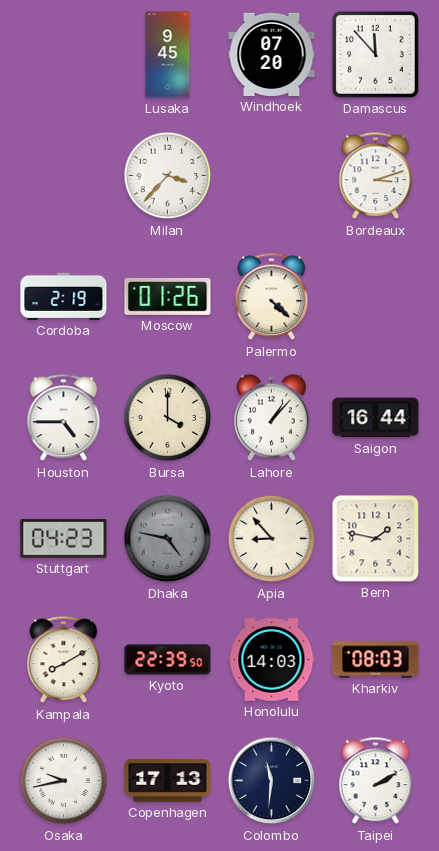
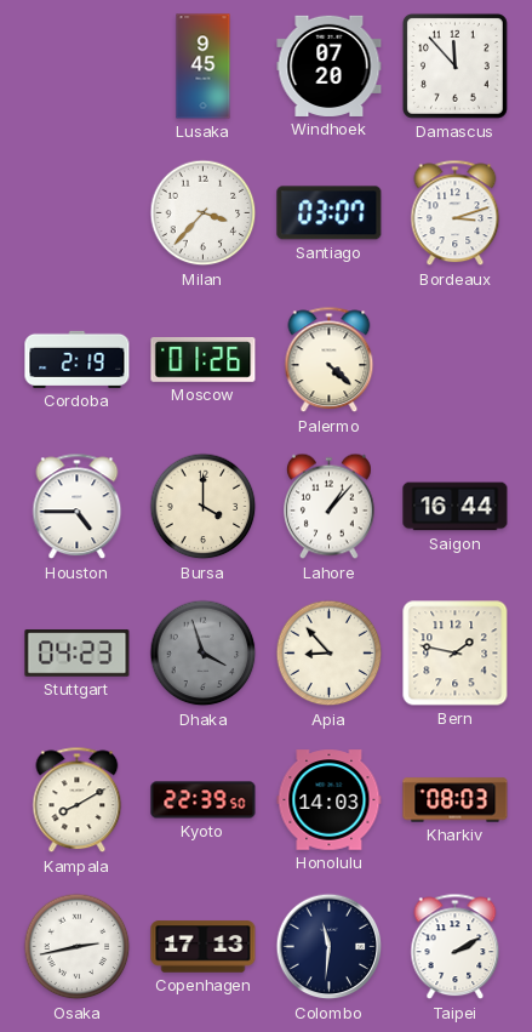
Santiago: none -> 03:07 (330, 213)
Dhaka: 4:47 -> 3:57 (204, 654)
Osaka: 9:43 -> 2:43 (78, 947)
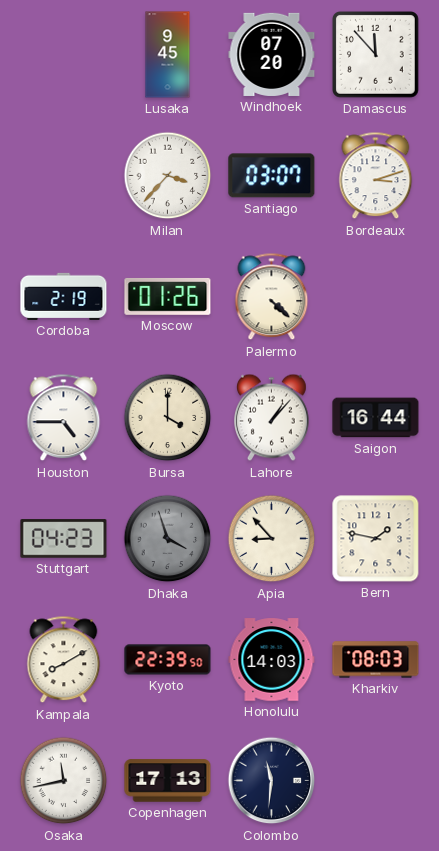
Osaka: 2:43 -> 11:43 (64, 781)
Taipei: 2:10 -> none (456, 947)
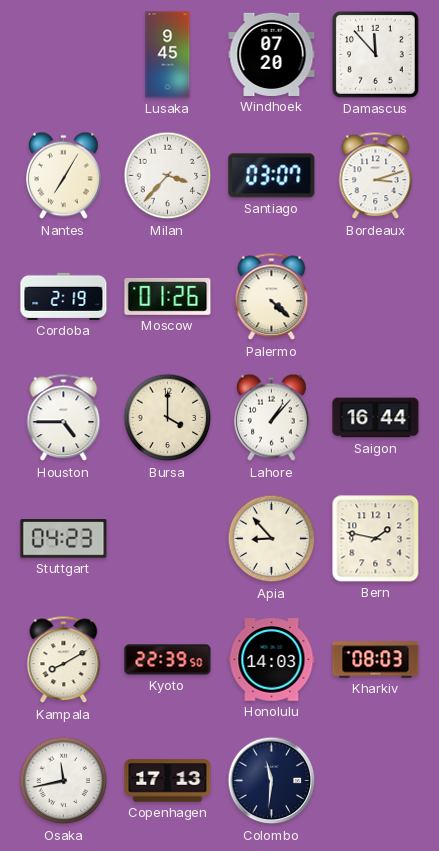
Nantes: none -> 7:05 (64, 176)
Dhaka: 3:57 -> none (168, 539)
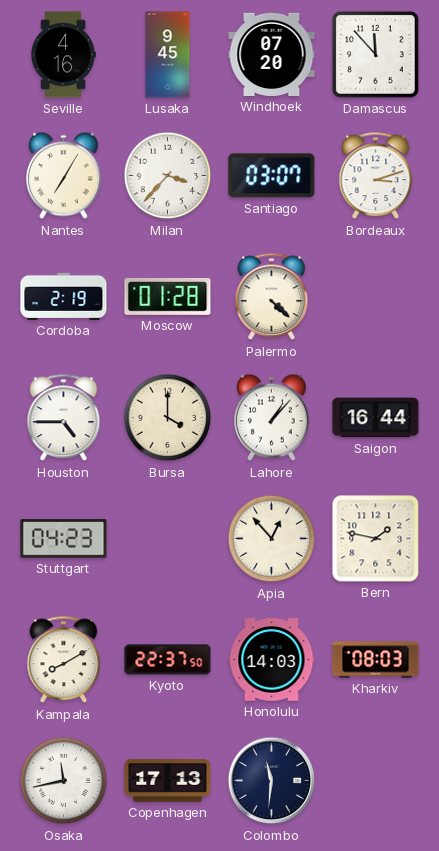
Seville: none -> 4:16 (63, 55)
Moscow: 01:26 -> 01:28 (168, 297)
Apia: 8:53 -> 12:53 (272, 539)
Kyoto: 22:39 -> 22:37 (168, 660)
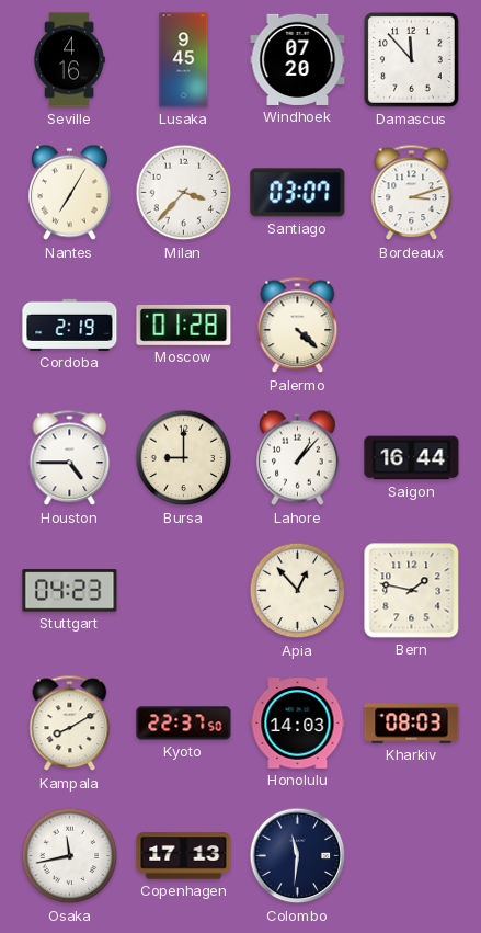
Bursa: 4:00 -> 9:00 (184, 458)
